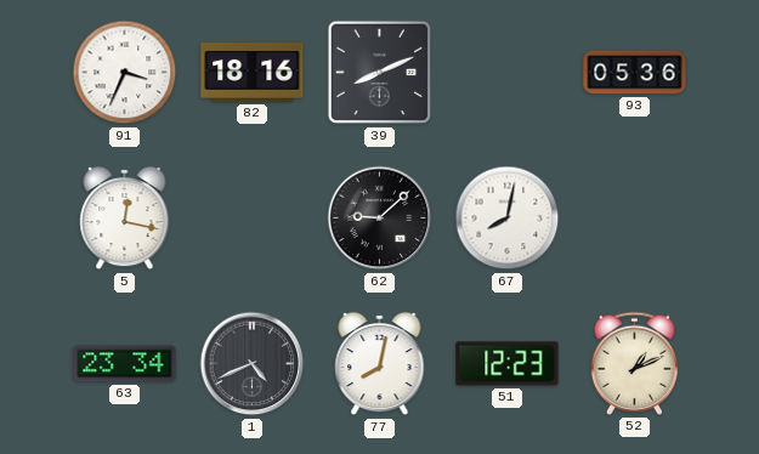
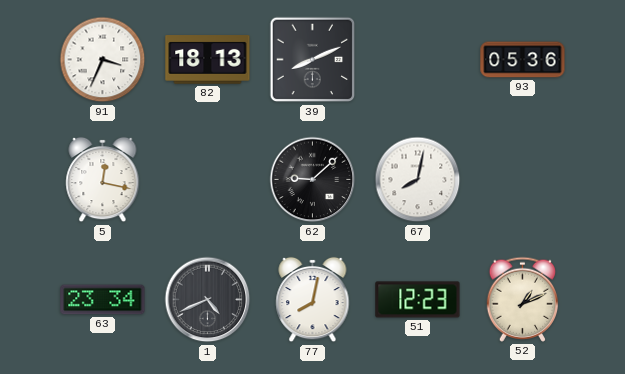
82: 18:16 -> 18:13 (208, 60)
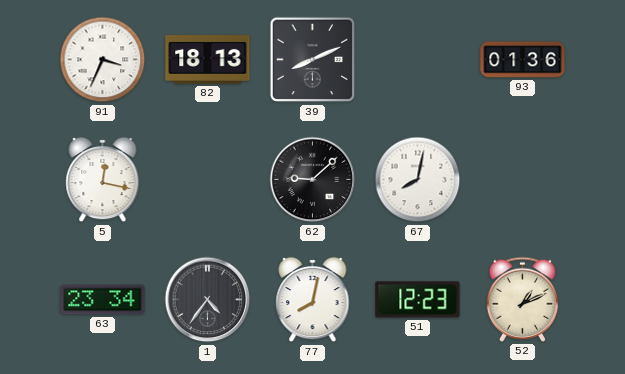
93: 05:36 -> 01:36 (523, 60)
1: 4:41 -> 4:36 (208, 300)
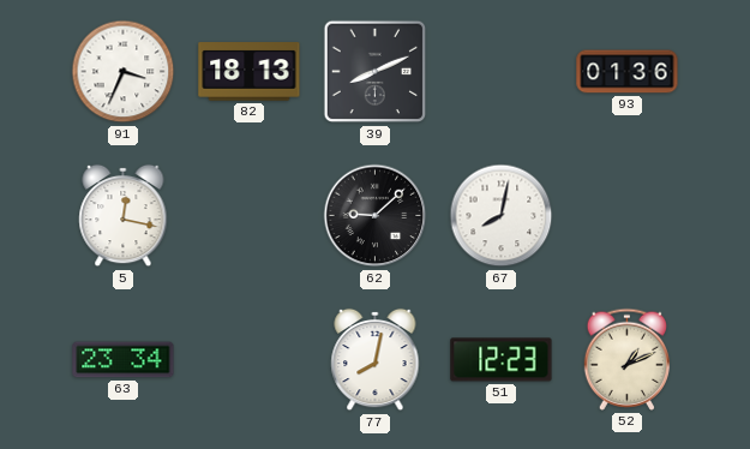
1: 4:36 -> none (208, 300)
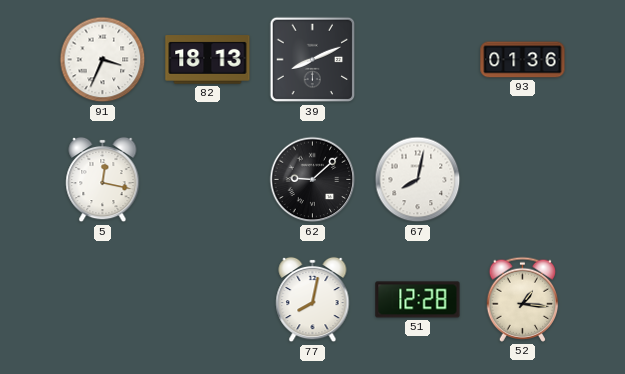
63: 23:34 -> none (124, 360)
51: 12:23 -> 12:28 (418, 300)
52: 1:11 -> 1:16 (523, 299)
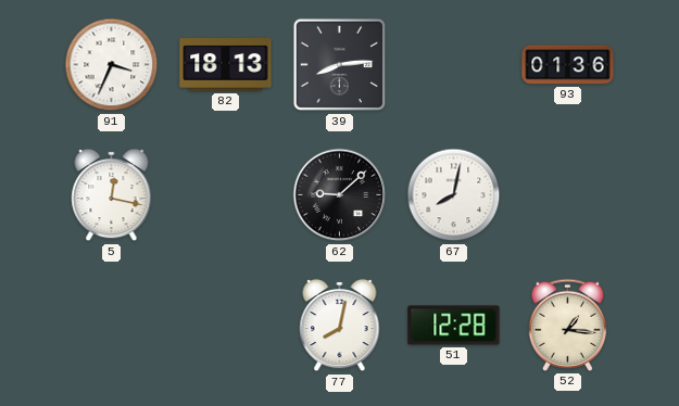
39: 8:11 -> 8:14 (340, 65)
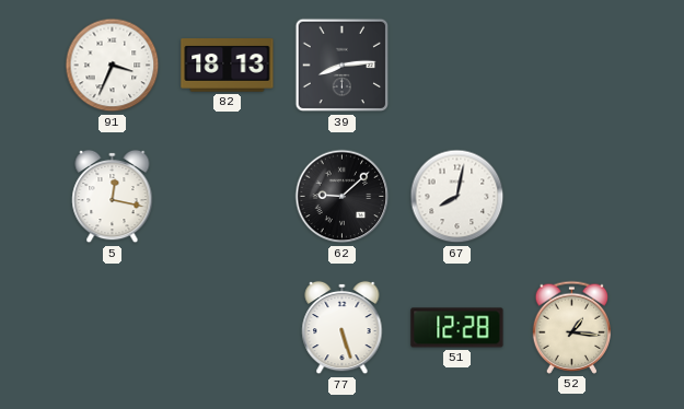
93: 01:36 -> none (568, 65)
77: 8:02 -> 5:27 (343, 328)
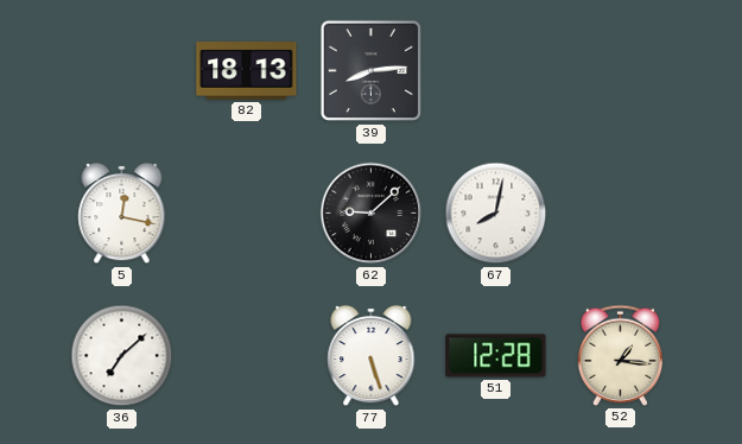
91: 3:34 -> none (113, 66)
36: none -> 7:08 (122, 356)
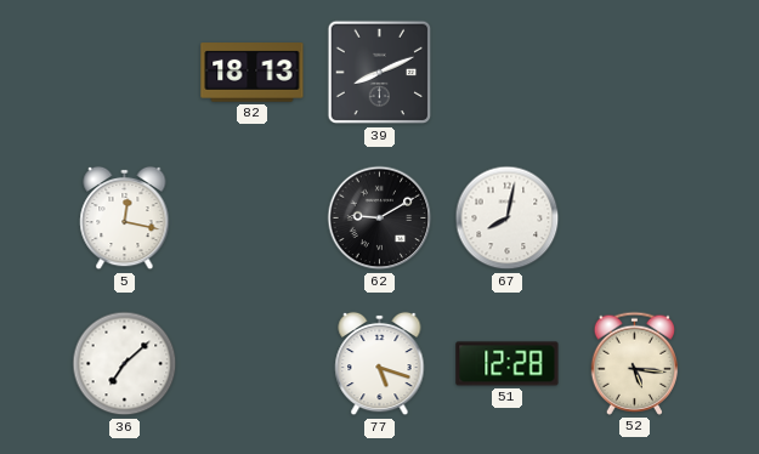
39: 8:14 -> 8:11 (380, 73)
62: 9:08 -> 9:10 (380, 219)
77: 5:27 -> 5:18 (380, 364)
52: 1:16 -> 5:16 (635, 363)
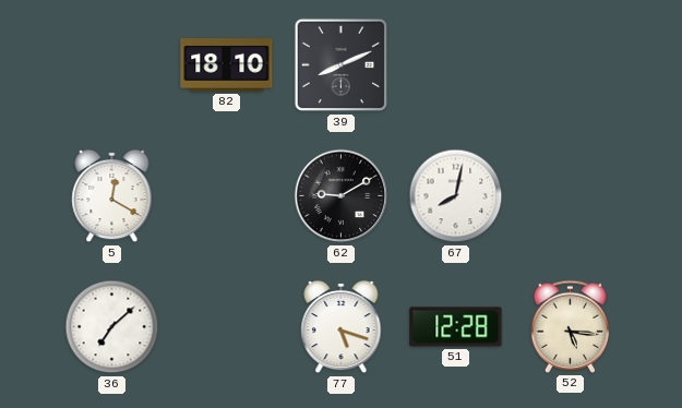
82: 18:13 -> 18:10 (227, 65)
5: 12:17 -> 12:20 (112, 196)
